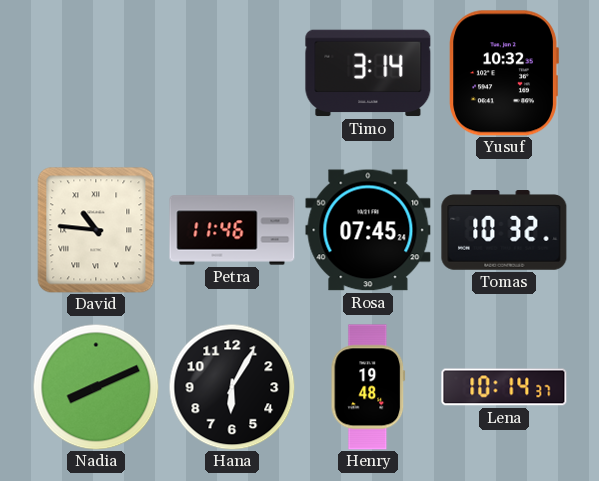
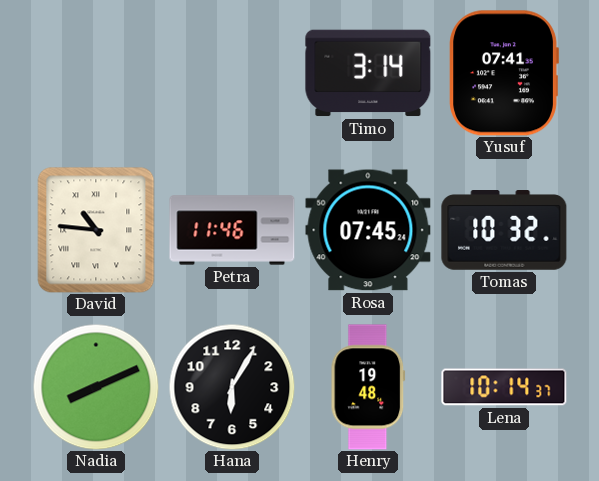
Yusuf: 10:32 -> 07:41 (504, 73)
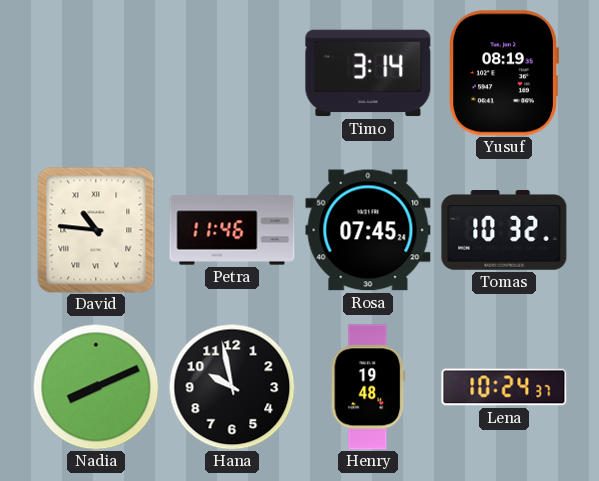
Yusuf: 07:41 -> 08:19 (504, 73)
Hana: 6:05 -> 9:58 (232, 387)
Lena: 10:14 -> 10:24 (504, 387)
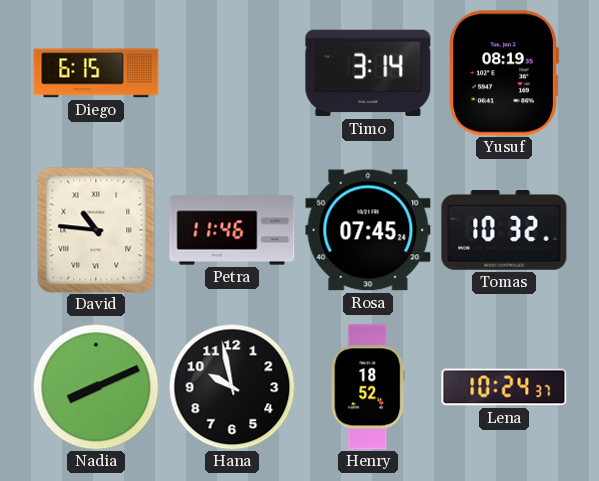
Diego: none -> 6:15 (96, 73)
Henry: 19:48 -> 18:52 (368, 387)
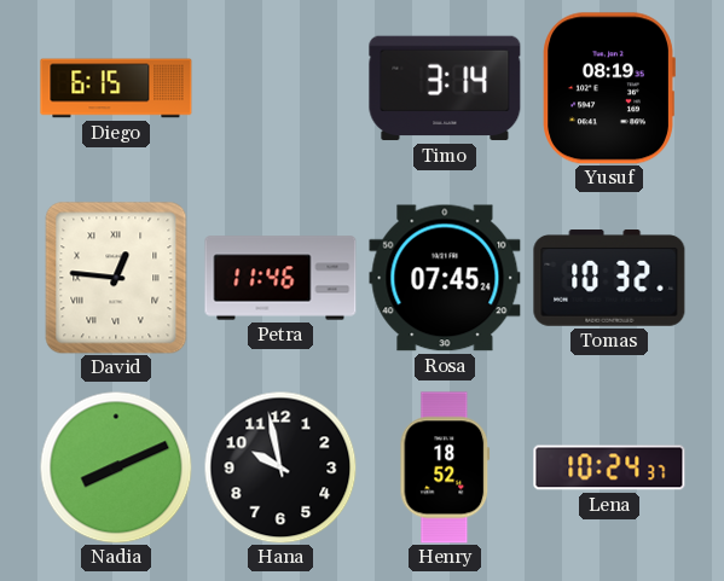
David: 10:46 -> 12:46 (116, 278)
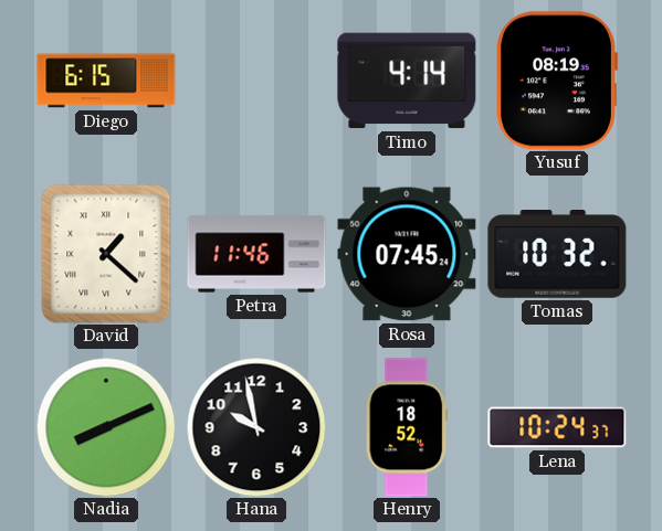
Timo: 3:14 -> 4:14 (407, 81)
David: 12:46 -> 1:22 (106, 254)
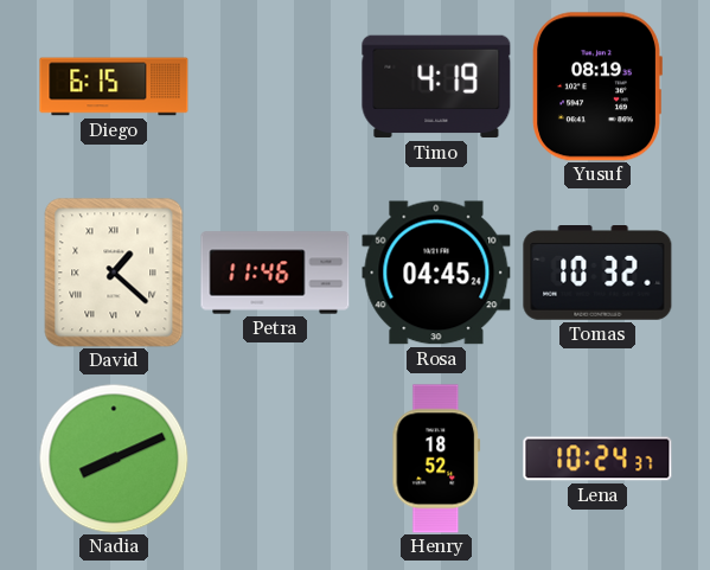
Timo: 4:14 -> 4:19 (436, 87)
Rosa: 07:45 -> 04:45 (436, 273)
Hana: 9:58 -> none (256, 427)
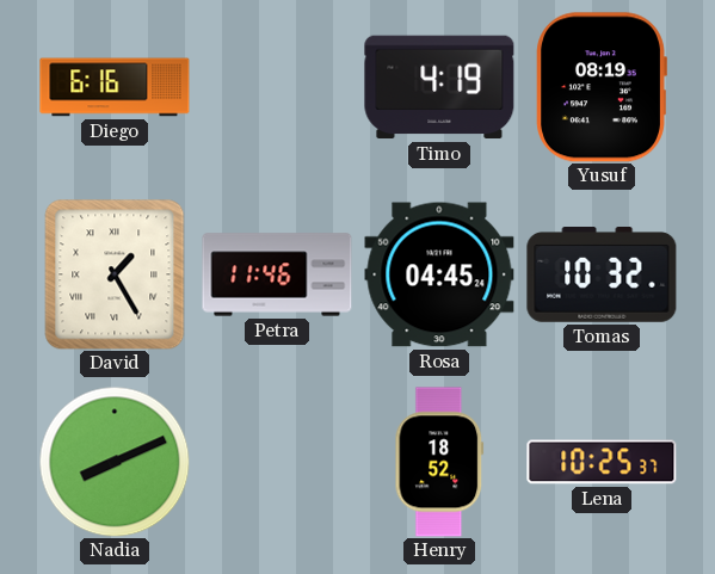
Diego: 6:15 -> 6:16 (115, 87)
David: 1:22 -> 1:25 (115, 274)
Lena: 10:24 -> 10:25 (602, 462)
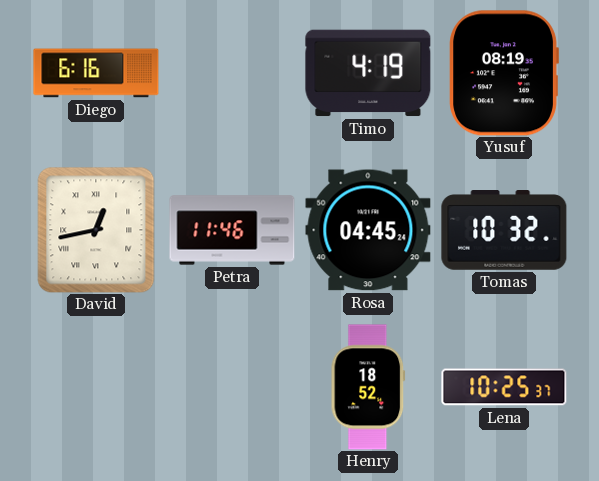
David: 1:25 -> 12:43 (96, 230)
Nadia: 8:11 -> none (115, 462)
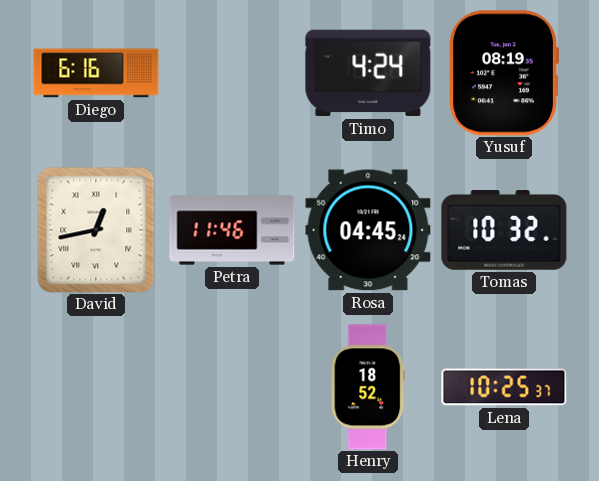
Timo: 4:19 -> 4:24 (368, 73)
